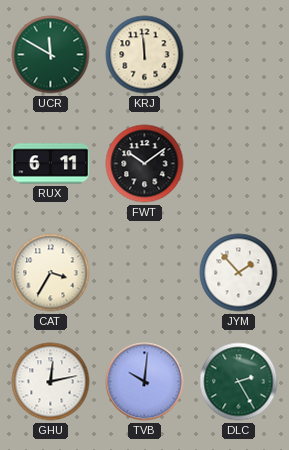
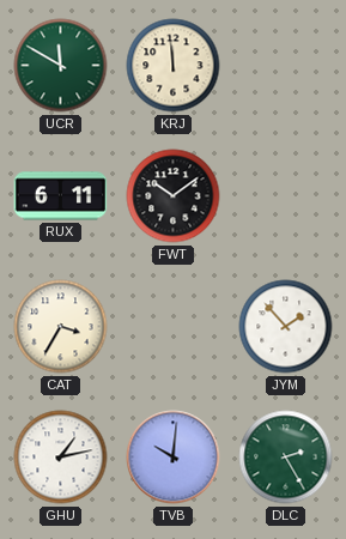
GHU: 12:13 -> 1:13 (61, 458)
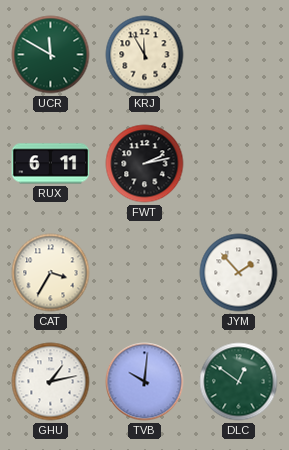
KRJ: 11:59 -> 11:55 (145, 55)
FWT: 10:09 -> 2:13 (145, 164)
DLC: 2:25 -> 12:51 (239, 382)
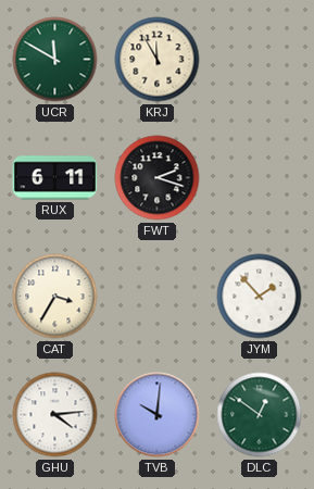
FWT: 2:13 -> 2:18 (158, 178)
GHU: 1:13 -> 4:14 (55, 415)
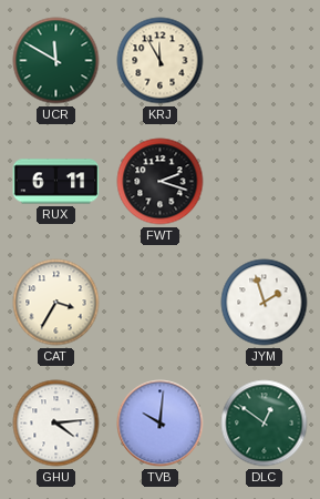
JYM: 1:53 -> 1:57 (265, 303)
